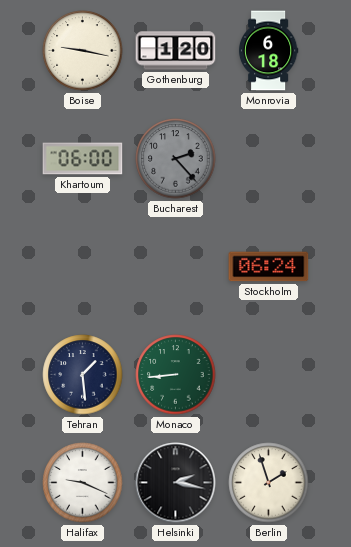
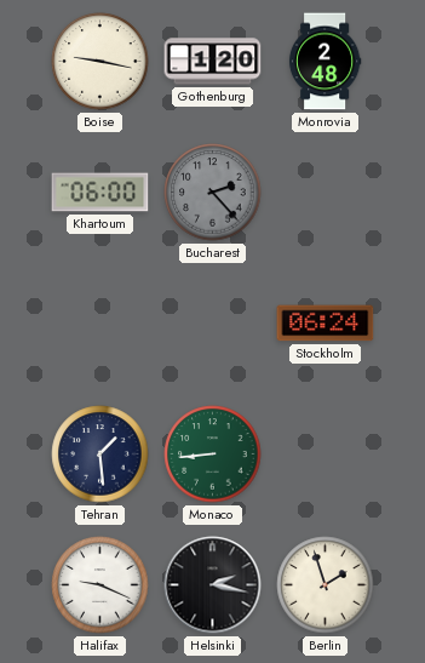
Monrovia: 6:18 -> 2:48 (325, 62)
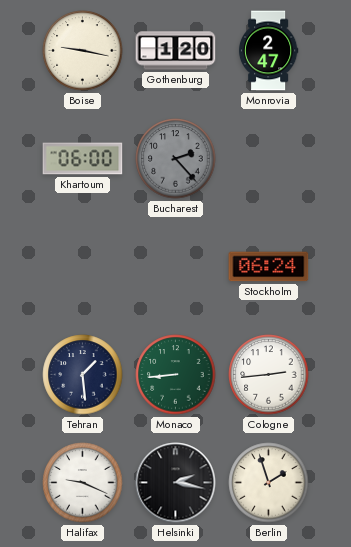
Monrovia: 2:48 -> 2:47 (268, 51)
Cologne: none -> 2:44 (269, 375)
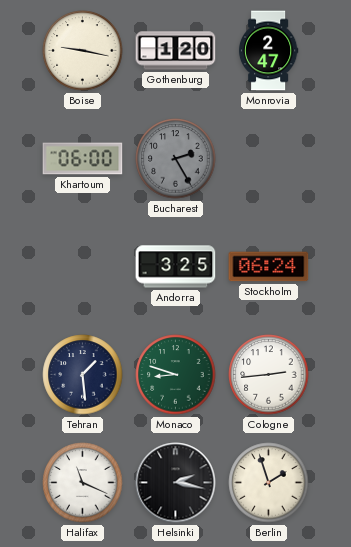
Bucharest: 2:23 -> 2:25 (176, 159)
Andorra: none -> 3:25 (176, 267)
Monaco: 8:44 -> 8:48 (176, 375)
Halifax: 9:19 -> 11:19 (83, 483)
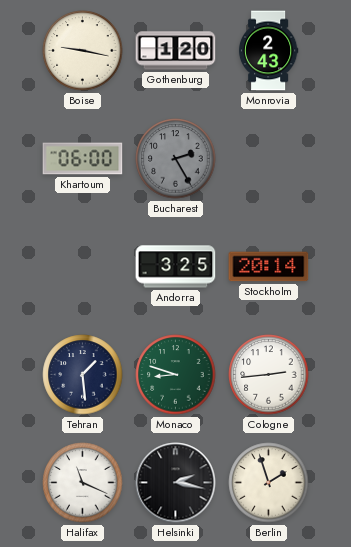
Monrovia: 2:47 -> 2:43 (268, 51)
Stockholm: 06:24 -> 20:14 (269, 267)
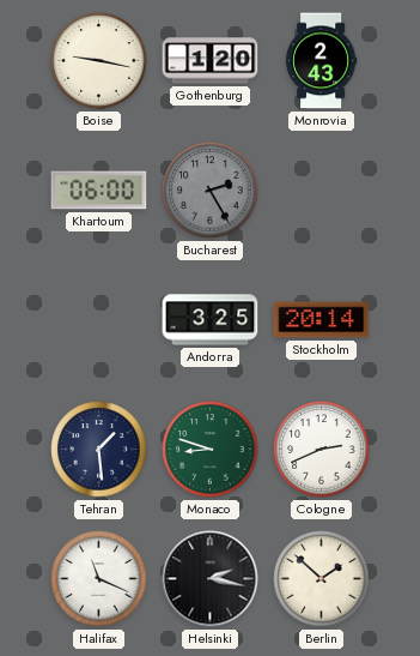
Cologne: 2:44 -> 2:41 (322, 450)
Berlin: 1:57 -> 1:52 (322, 579)
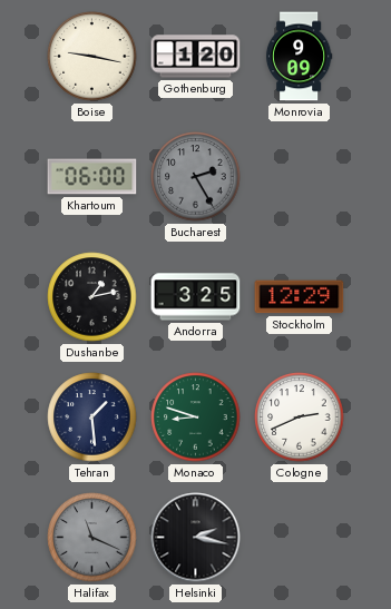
Monrovia: 2:43 -> 9:09 (299, 57)
Dushanbe: none -> 1:13 (92, 297)
Stockholm: 20:14 -> 12:29 (300, 297)
Halifax dial: white -> grey (92, 538)
Berlin: 1:52 -> none (322, 579)
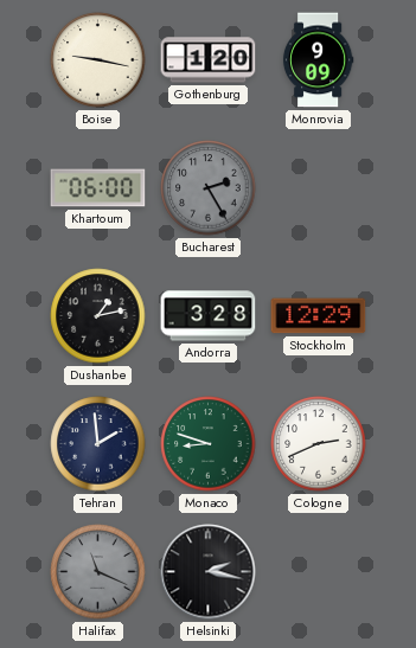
Andorra: 3:25 -> 3:28 (209, 316)
Tehran: 1:29 -> 1:59 (98, 444)
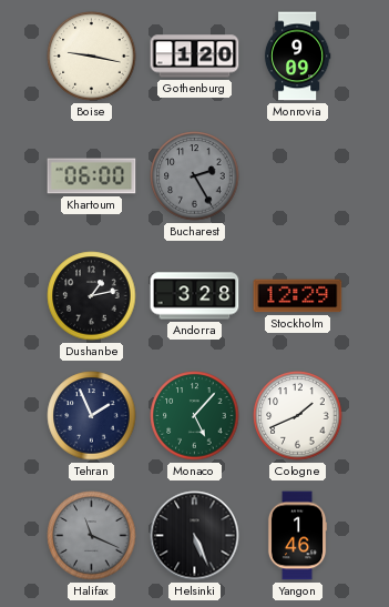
Tehran: 1:59 -> 1:56 (92, 416)
Monaco: 8:48 -> 5:07 (195, 416)
Cologne: 2:41 -> 1:41 (298, 416)
Helsinki: 2:17 -> 5:26 (195, 536)
Yangon: none -> 1:46 (297, 536)
